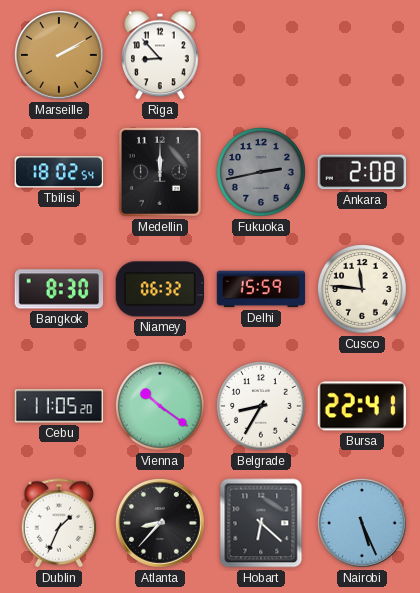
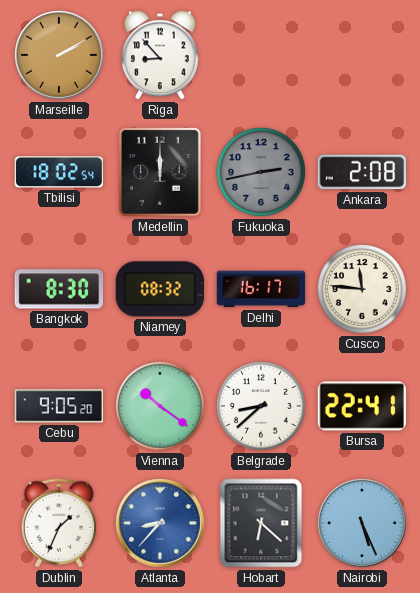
Niamey: 06:32 -> 08:32 (160, 289)
Delhi: 15:59 -> 16:17 (261, 289)
Cebu: 11:05 -> 9:05 (59, 406)
Belgrade: 8:35 -> 8:38 (262, 407)
Atlanta dial: black -> blue (160, 523)
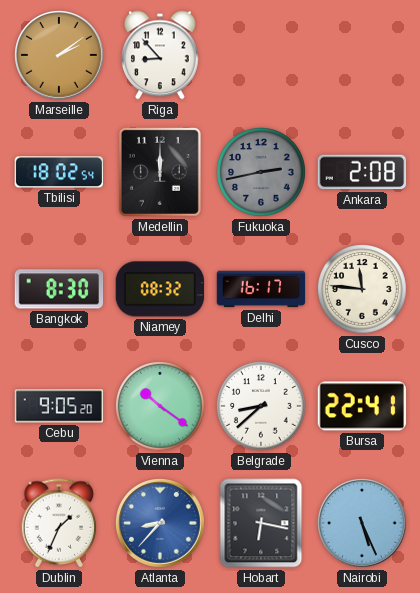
Marseille: 2:10 -> 2:09 (59, 55)
Hobart: 6:22 -> 6:17 (261, 523)
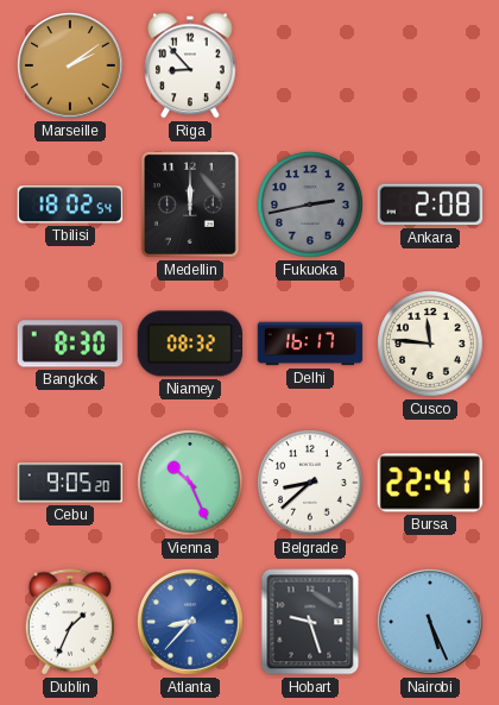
Vienna: 10:21 -> 10:26 (191, 484)
Hobart: 6:17 -> 9:27 (310, 622)
